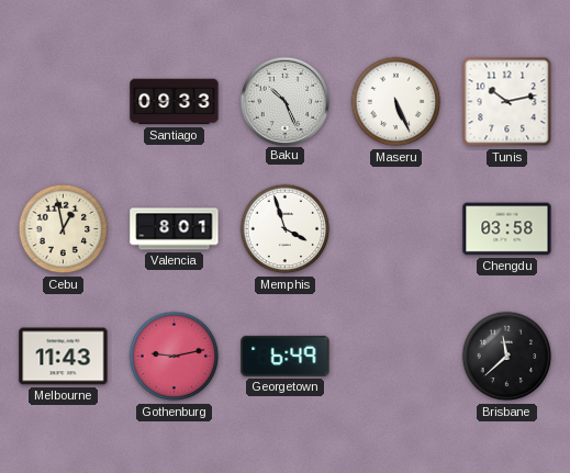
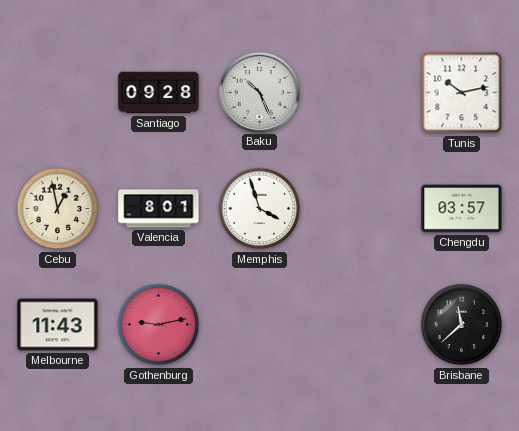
Santiago: 09:33 -> 09:28 (159, 93)
Maseru: 5:26 -> none (396, 102)
Chengdu: 03:58 -> 03:57 (462, 209)
Georgetown: 6:49 -> none (286, 356)
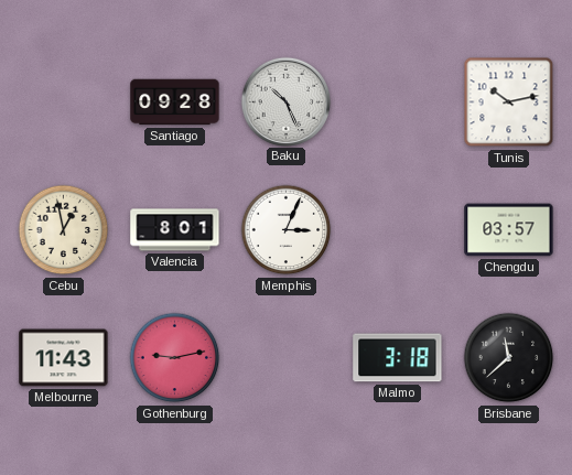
Memphis: 3:57 -> 3:04 (287, 230)
Malmo: none -> 3:18 (398, 358)
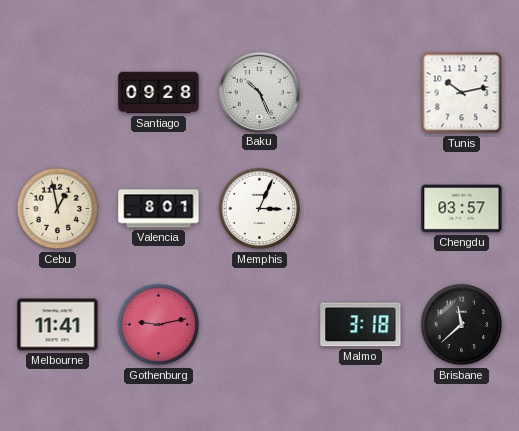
Melbourne: 11:43 -> 11:41 (58, 325)
